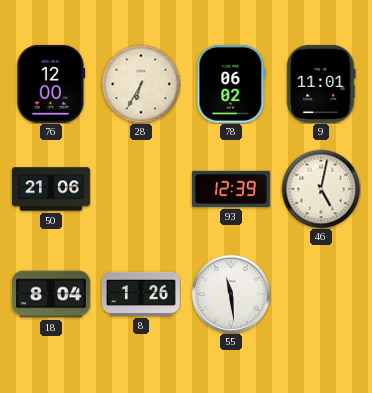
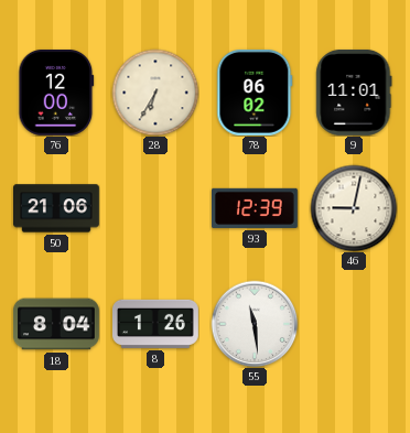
46: 5:02 -> 9:02 (354, 208)
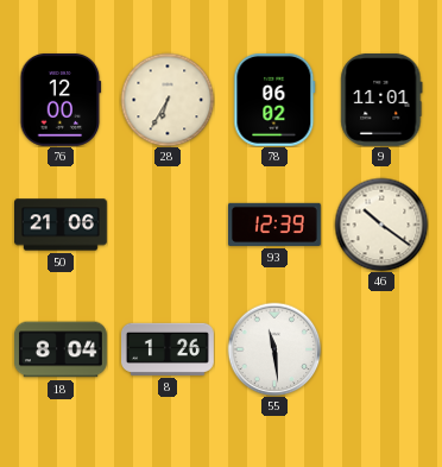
46: 9:02 -> 10:21 (381, 225)
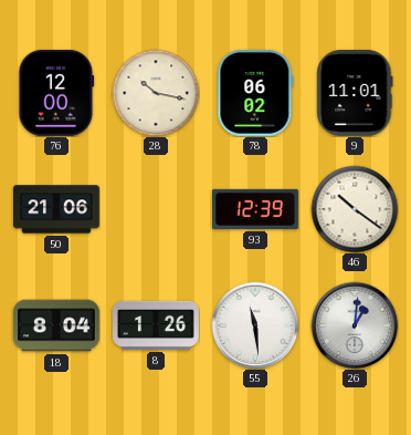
28: 6:35 -> 10:17 (156, 93)
26: none -> 1:01 (355, 325)
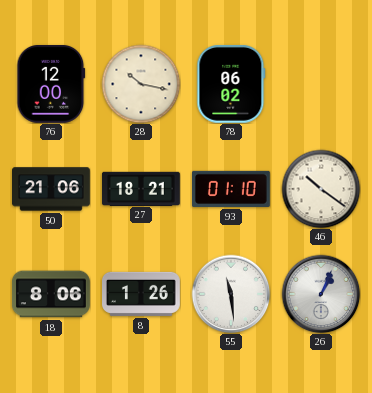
9: 11:01 -> none (355, 93)
27: none -> 18:21 (141, 188)
93: 12:39 -> 01:10 (232, 189)
18: 8:04 -> 8:06 (51, 294)
26: 1:01 -> 1:04 (321, 294)
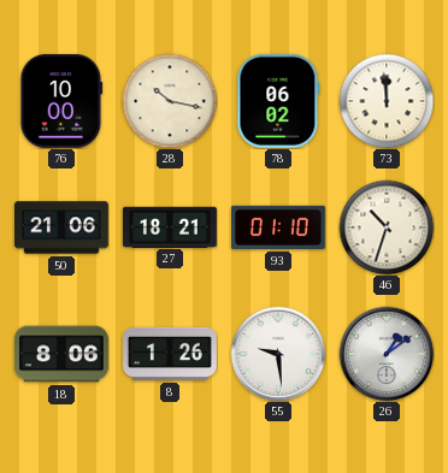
76: 12:00 -> 10:00 (61, 101)
73: none -> 11:59 (387, 101)
46: 10:21 -> 10:33 (387, 227)
55: 11:29 -> 9:29 (278, 354)
26: 1:04 -> 1:09 (387, 354)
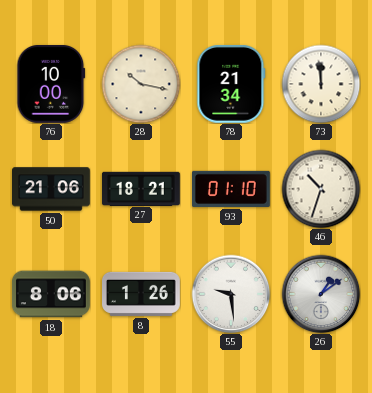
78: 06:02 -> 21:34 (231, 84)
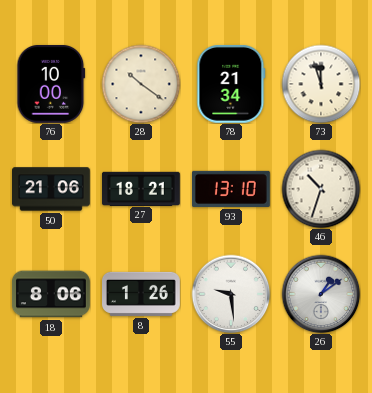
28: 10:17 -> 10:21 (141, 84)
73: 11:59 -> 11:57 (321, 84)
93: 01:10 -> 13:10 (232, 189)
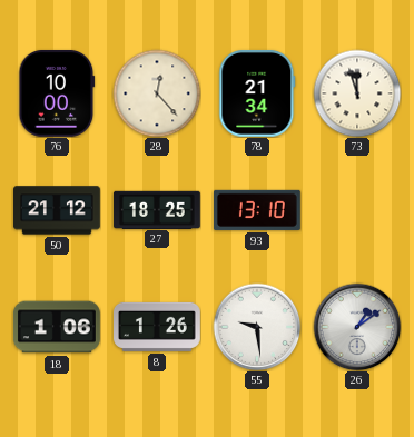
28: 10:21 -> 12:23 (157, 93)
50: 21:06 -> 21:12 (58, 210)
27: 18:21 -> 18:25 (157, 209)
46: 10:33 -> none (321, 189)
18: 8:06 -> 1:06 (57, 327)
